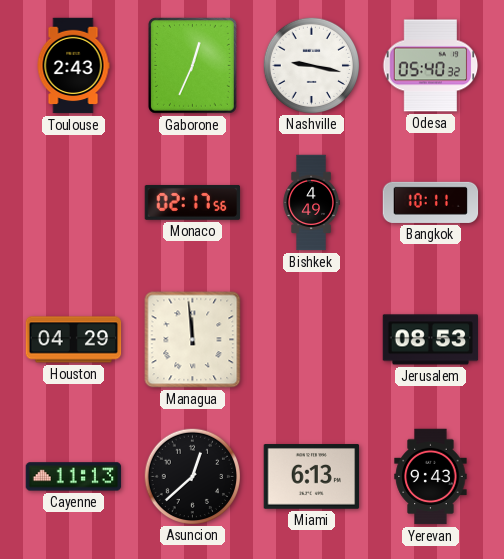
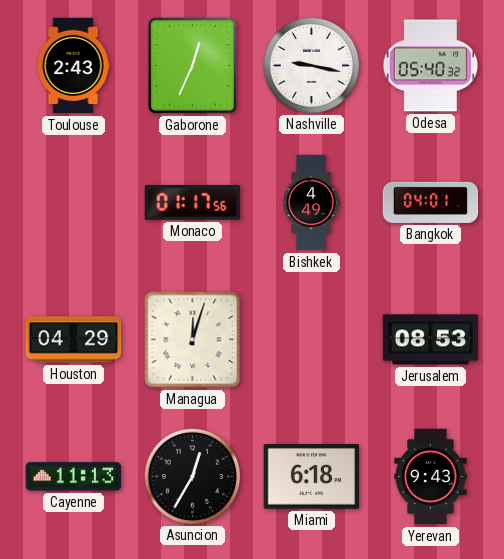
Monaco: 02:17 -> 01:17 (193, 202)
Bangkok: 10:11 -> 04:01 (431, 202)
Managua: 11:59 -> 12:03 (193, 340)
Asuncion: 12:38 -> 12:35 (192, 476)
Miami: 6:13 -> 6:18 (312, 477)
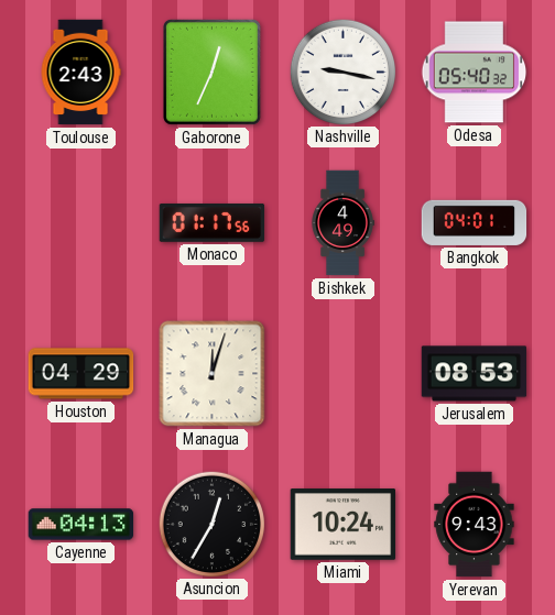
Cayenne: 11:13 -> 04:13 (81, 525)
Miami: 6:18 -> 10:24 (344, 525)
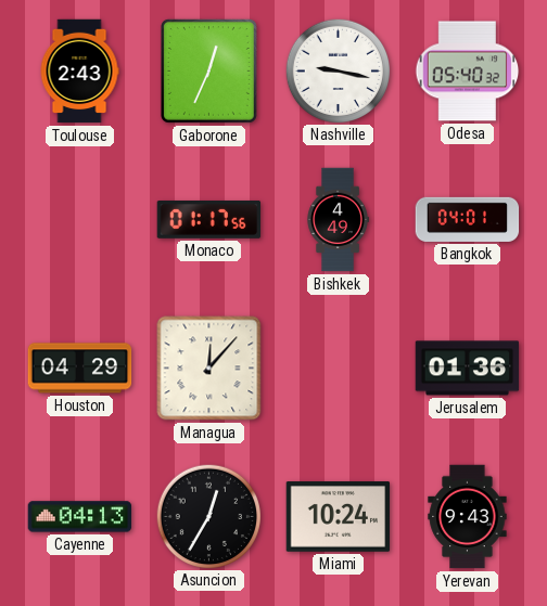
Managua: 12:03 -> 12:07 (209, 369)
Jerusalem: 08:53 -> 01:36 (468, 369)
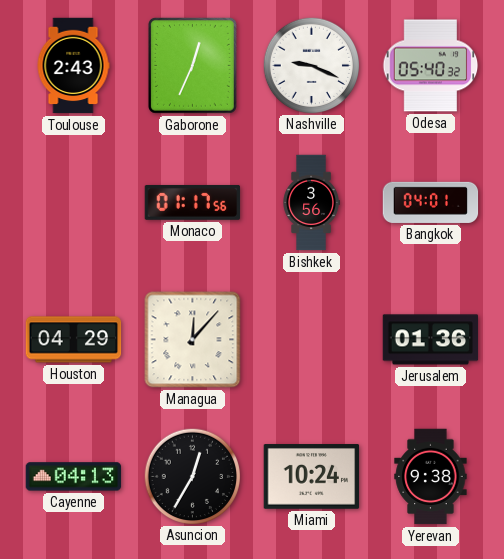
Nashville: 9:17 -> 9:19 (311, 65)
Bishkek: 4:49 -> 3:56 (311, 203)
Yerevan: 9:43 -> 9:38 (431, 477)
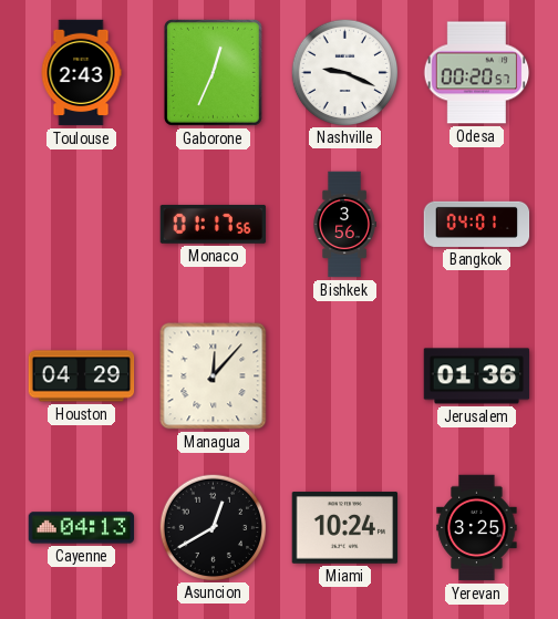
Odesa: 05:40 -> 00:20 (477, 73)
Asuncion: 12:35 -> 12:40 (213, 527)
Yerevan: 9:38 -> 3:25 (477, 528)
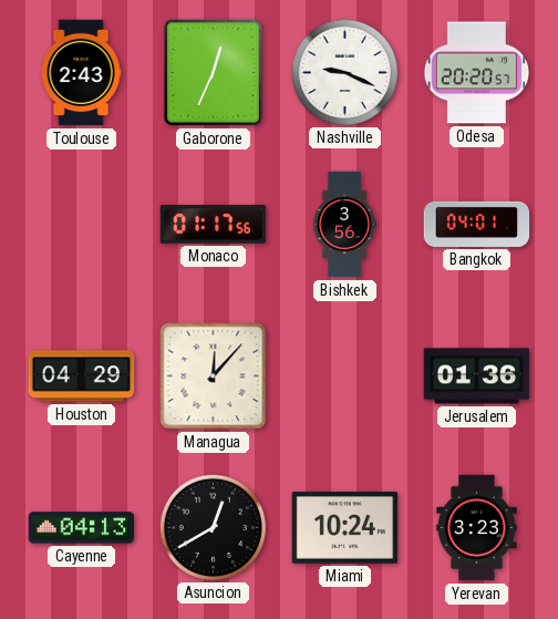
Odesa: 00:20 -> 20:20 (477, 73)
Yerevan: 3:25 -> 3:23 (477, 528)
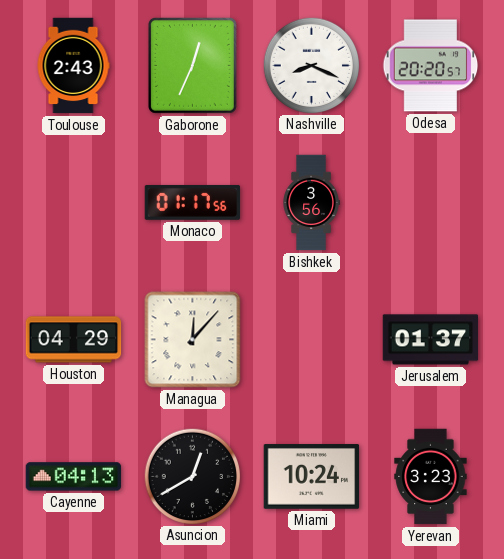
Nashville: 9:19 -> 8:19 (311, 65)
Bangkok: 04:01 -> none (477, 224)
Jerusalem: 01:36 -> 01:37 (431, 340)
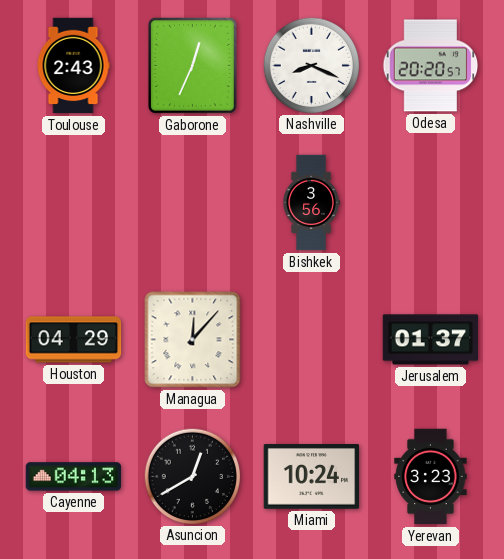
Monaco: 01:17 -> none (193, 202)
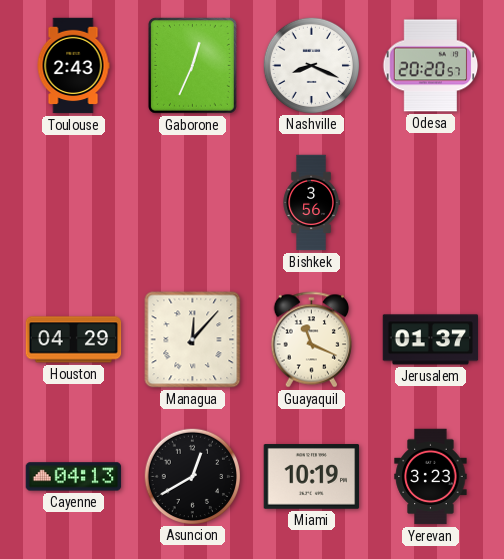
Guayaquil: none -> 11:19 (311, 340)
Miami: 10:24 -> 10:19 (312, 477)
